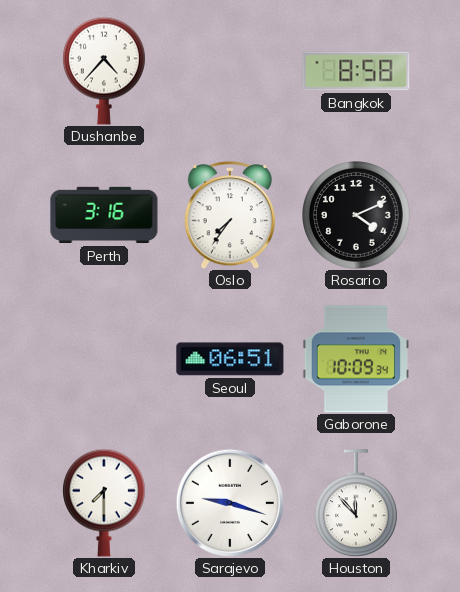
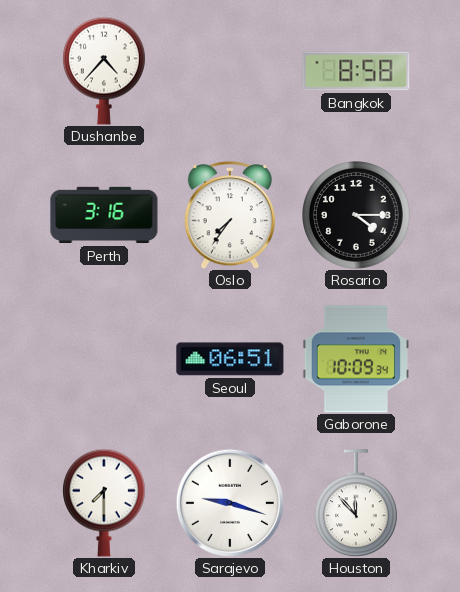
Rosario: 4:11 -> 4:15 (357, 216)
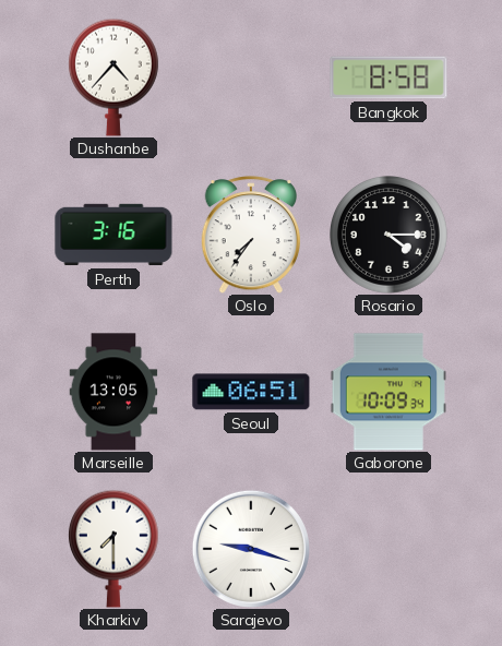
Marseille: none -> 13:05 (113, 392)
Houston: 11:53 -> none (356, 503)
